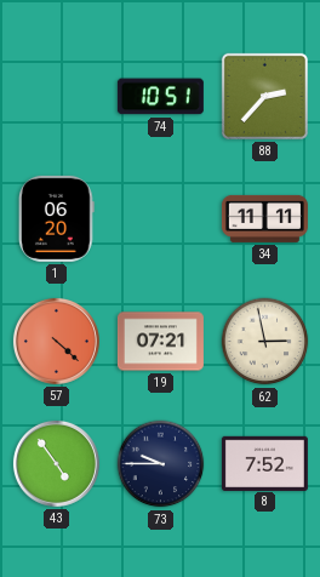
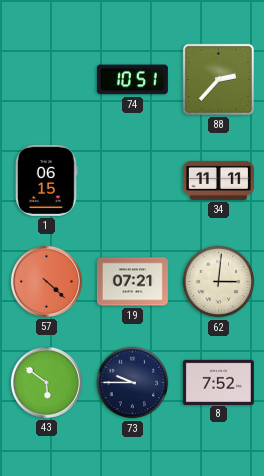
1: 06:20 -> 06:15 (46, 180)
62: 2:58 -> 3:01 (219, 282)
43: 4:54 -> 5:51 (46, 382)
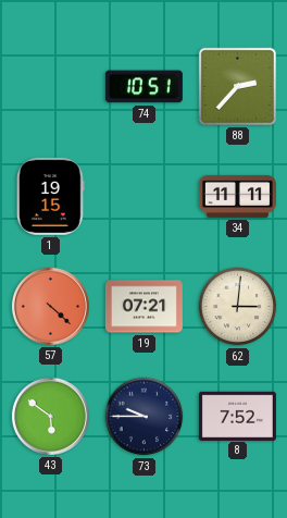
1: 06:15 -> 19:15 (50, 196)
